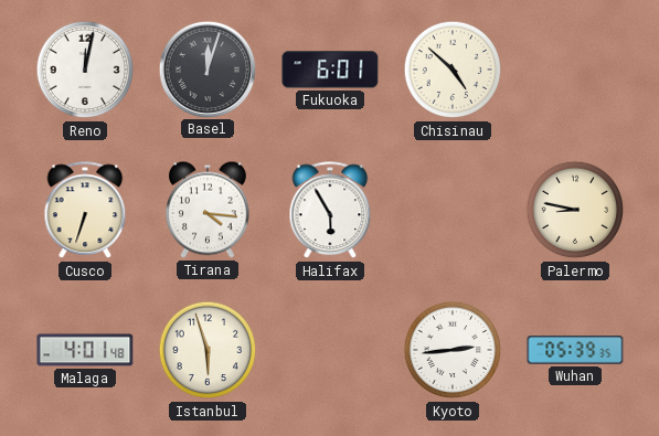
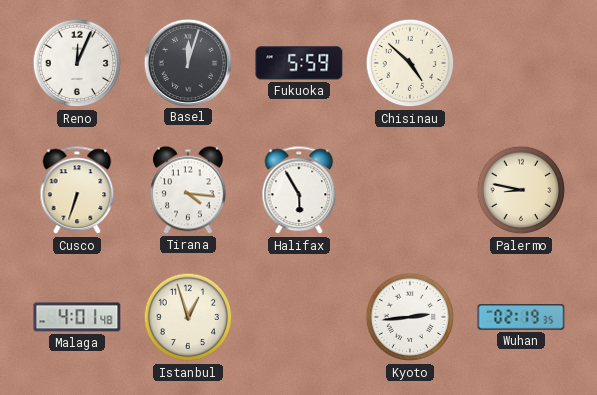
Reno: 12:02 -> 12:04 (77, 63)
Fukuoka: 6:01 -> 5:59 (299, 63)
Istanbul: 5:57 -> 12:57 (188, 317)
Wuhan: 05:39 -> 02:19 (521, 317)
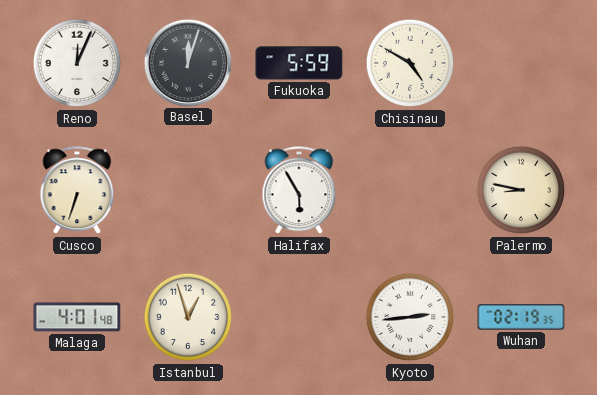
Chisinau: 4:52 -> 4:50 (410, 63)
Tirana: 4:16 -> none (188, 190)
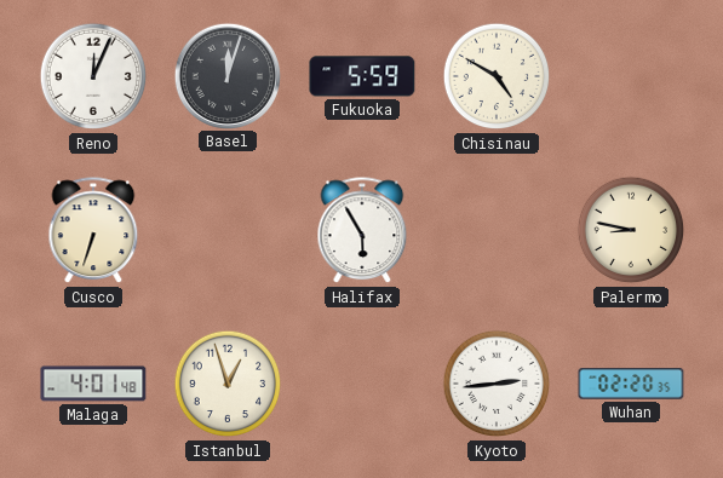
Wuhan: 02:19 -> 02:20 (631, 384)
